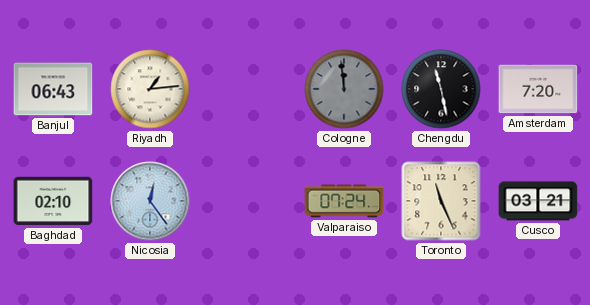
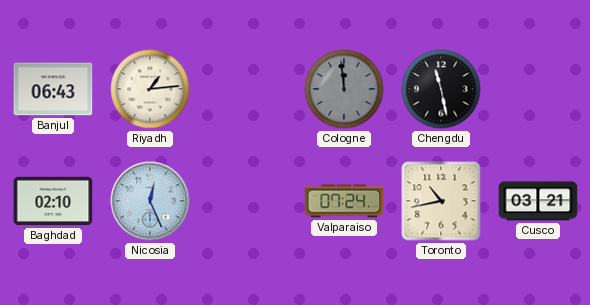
Amsterdam: 7:20 -> none (538, 89)
Nicosia: 12:24 -> 12:26 (150, 201)
Toronto: 11:26 -> 10:43 (441, 201)
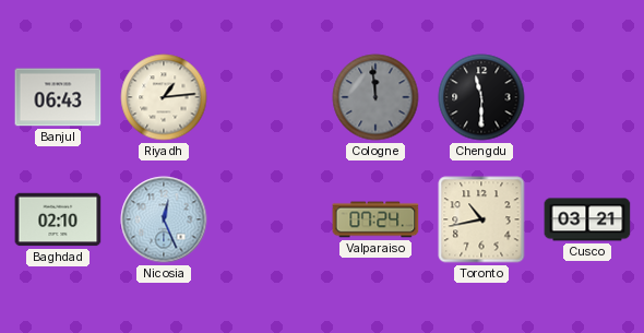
Chengdu: 11:28 -> 11:30 (481, 97)
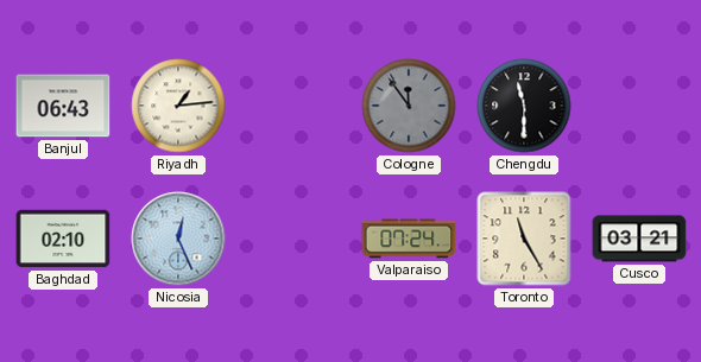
Cologne: 11:59 -> 11:54 (409, 106)
Toronto: 10:43 -> 11:25 (524, 239)
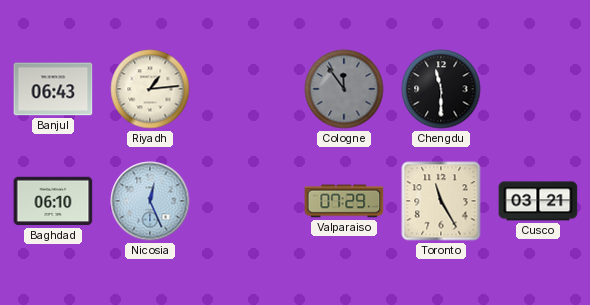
Baghdad: 02:10 -> 06:10 (53, 201)
Valparaiso: 07:24 -> 07:29 (344, 201)
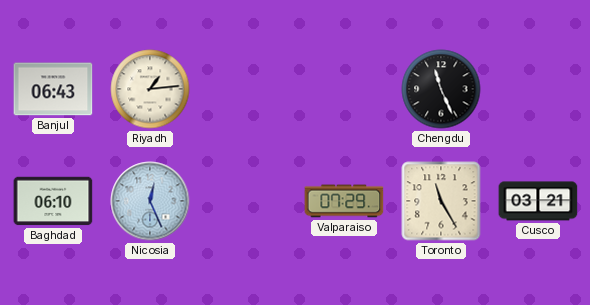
Cologne: 11:54 -> none (344, 89)
Chengdu: 11:30 -> 11:26 (441, 89)
